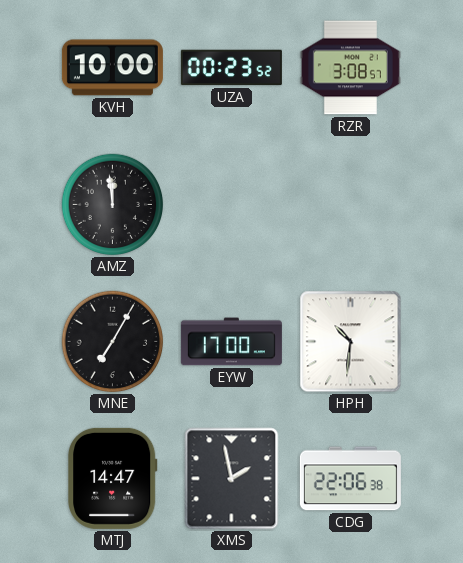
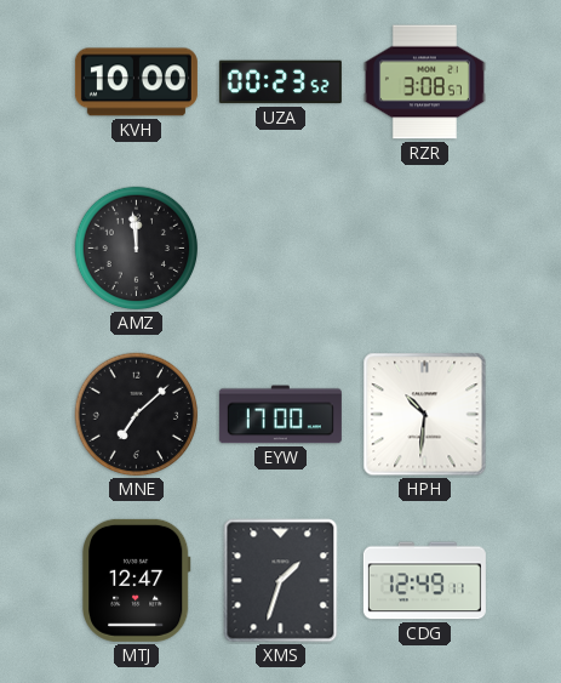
MNE: 7:05 -> 7:08 (137, 415)
MTJ: 14:47 -> 12:47 (136, 580)
XMS: 1:58 -> 1:33 (281, 581)
CDG: 22:06 -> 12:49 (424, 581)
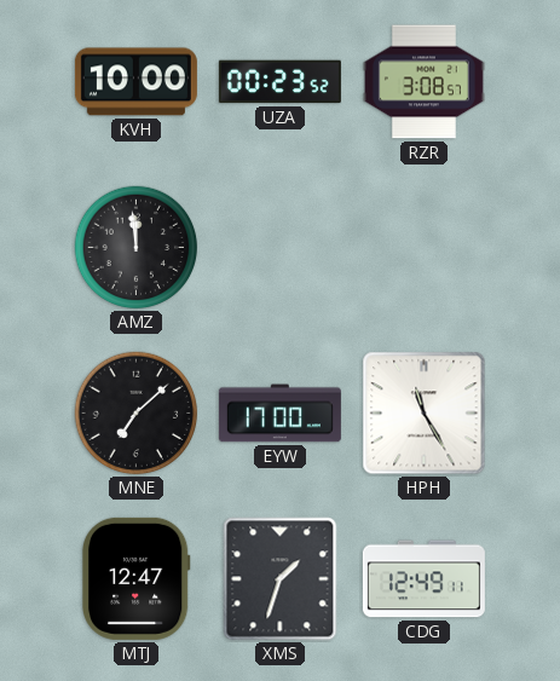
HPH: 10:31 -> 11:25 (425, 414)
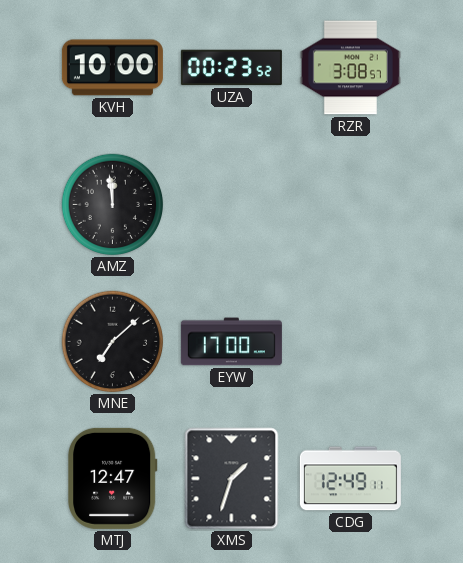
HPH: 11:25 -> none (425, 414)
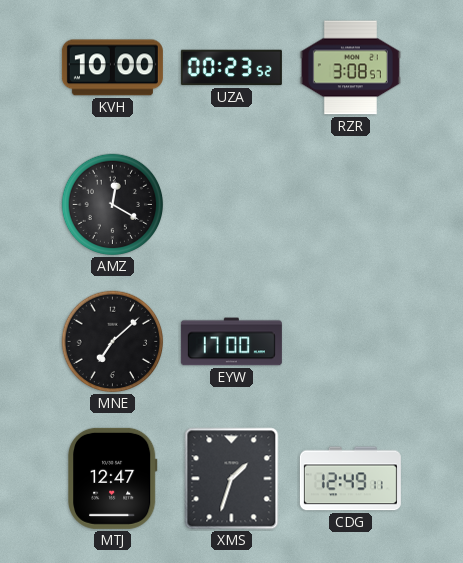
AMZ: 11:59 -> 12:20 (113, 205)
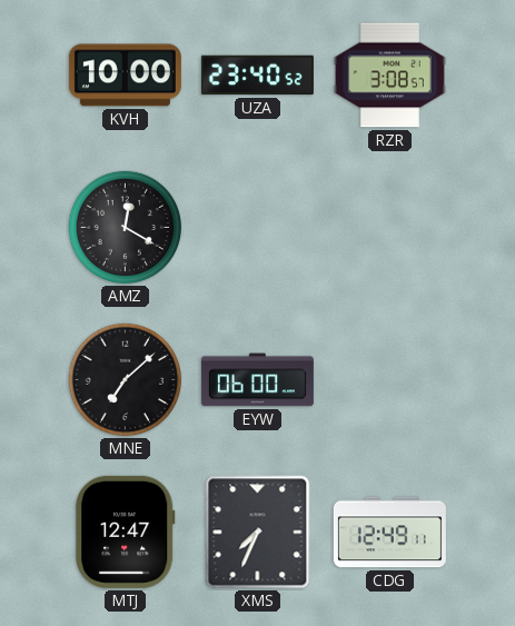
UZA: 00:23 -> 23:40 (257, 76)
EYW: 17:00 -> 06:00 (257, 380)
XMS: 1:33 -> 7:34 (258, 533)
